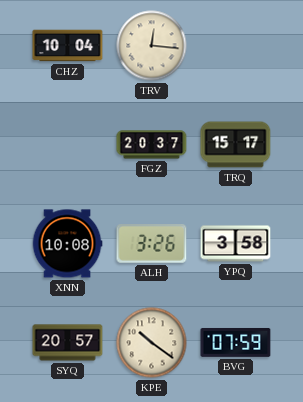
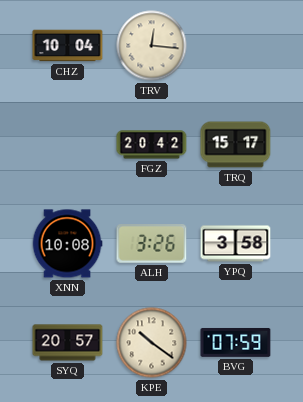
FGZ: 20:37 -> 20:42 (152, 145)
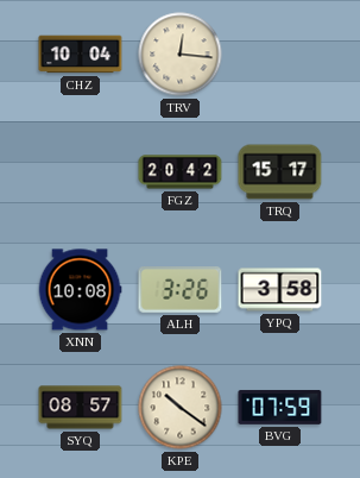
SYQ: 20:57 -> 08:57 (81, 408)
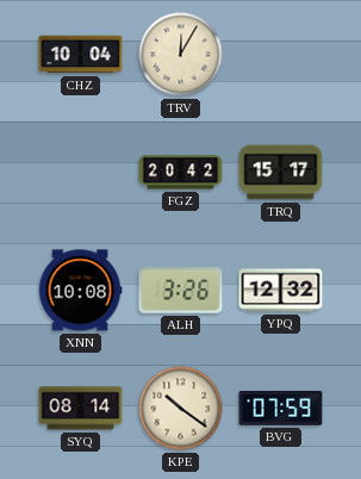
TRV: 12:16 -> 12:05 (181, 55)
YPQ: 3:58 -> 12:32 (281, 291)
SYQ: 08:57 -> 08:14 (81, 409)
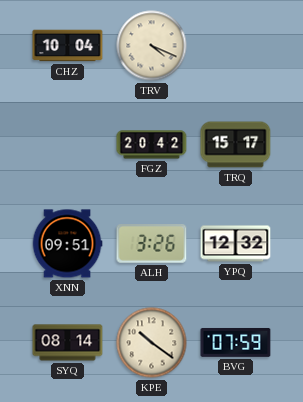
TRV: 12:05 -> 4:19 (152, 46)
XNN: 10:08 -> 09:51 (67, 244)
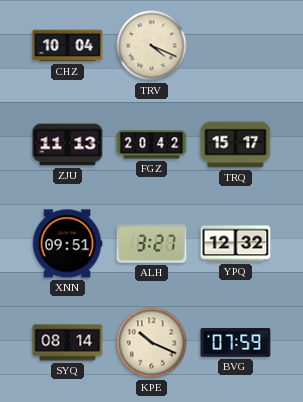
ZJU: none -> 11:13 (68, 145)
ALH: 3:26 -> 3:27 (152, 244)
KPE: 10:21 -> 10:19 (152, 343)
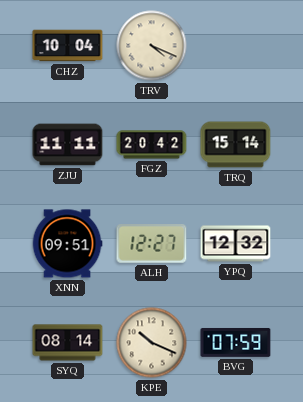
ZJU: 11:13 -> 11:11 (68, 145)
TRQ: 15:17 -> 15:14 (236, 145)
ALH: 3:27 -> 12:27 (152, 244)
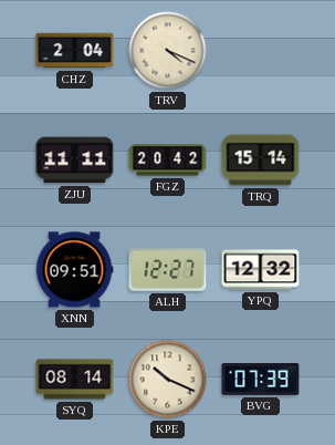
CHZ: 10:04 -> 2:04 (75, 51)
BVG: 07:59 -> 07:39 (261, 380)
